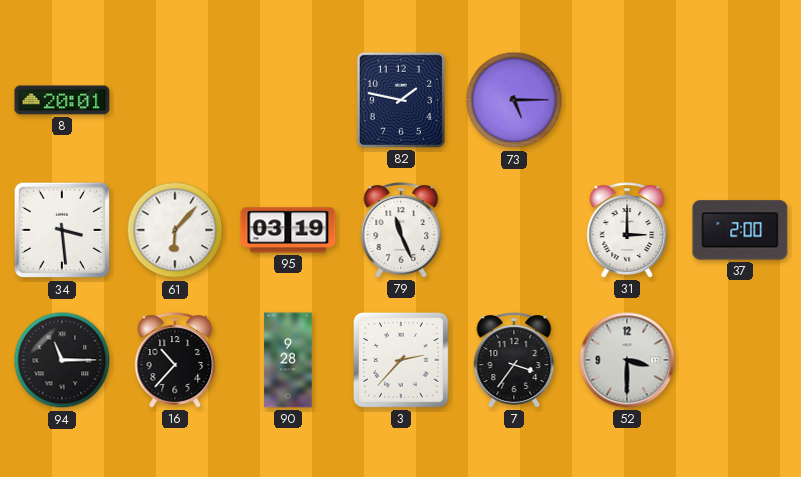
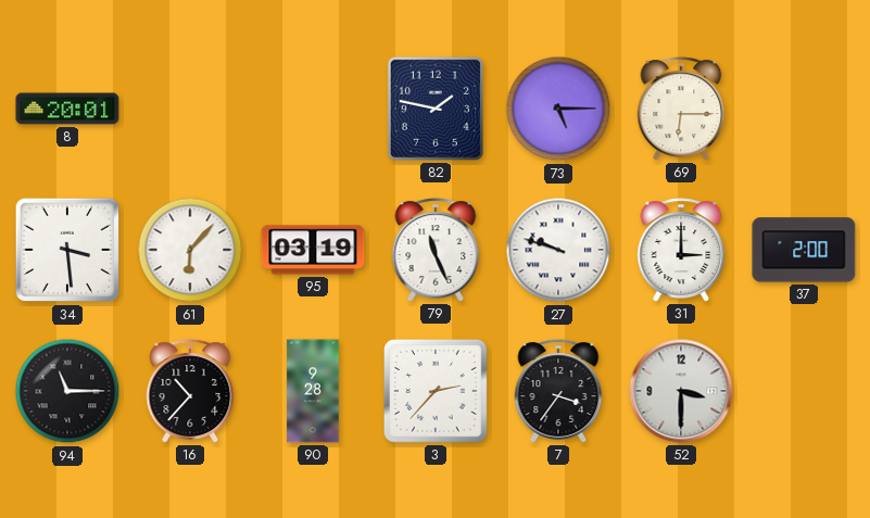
69: none -> 6:15 (681, 109)
27: none -> 9:48 (558, 250)
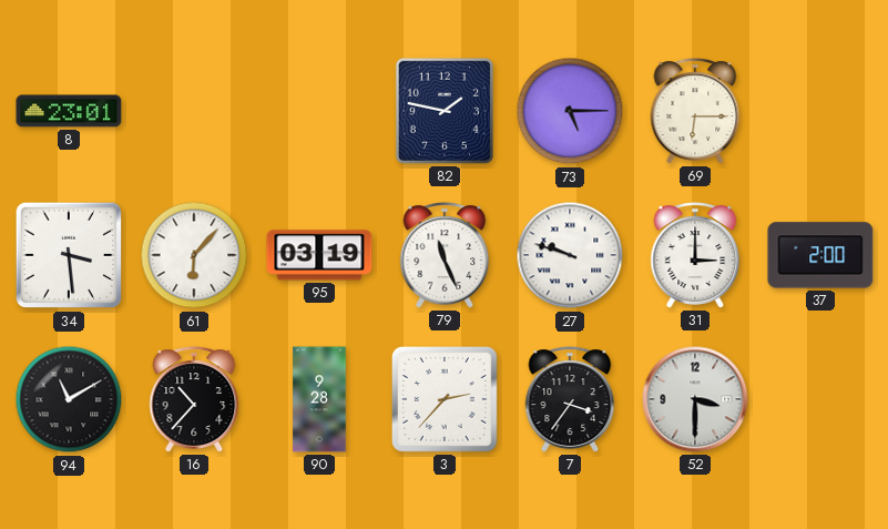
8: 20:01 -> 23:01 (69, 111)
94: 11:15 -> 11:10 (69, 399)
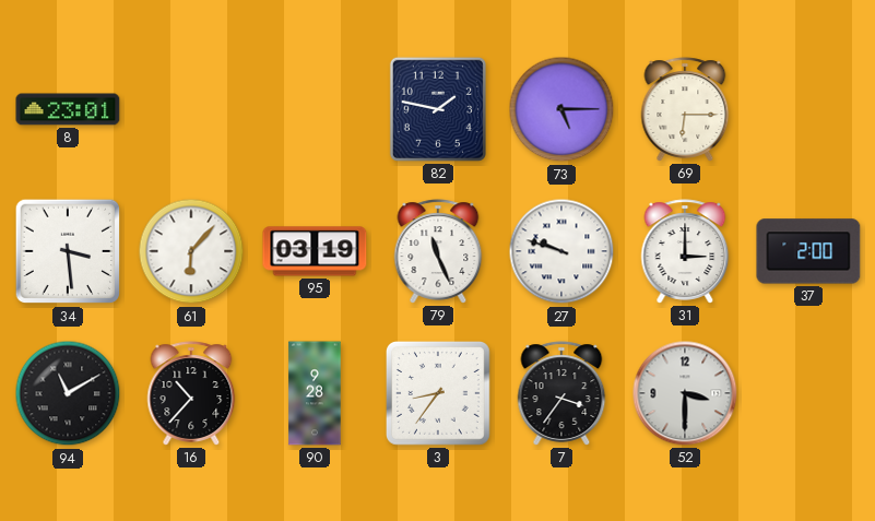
3: 2:37 -> 8:36 (439, 394)
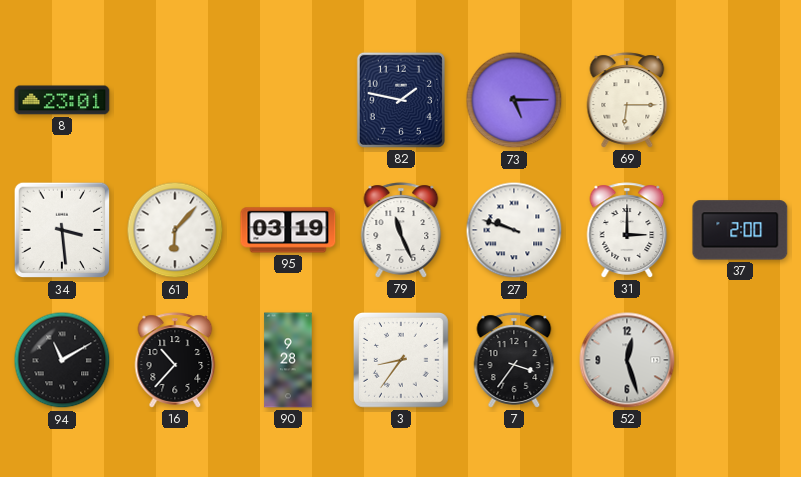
52: 3:30 -> 12:27 (627, 360)
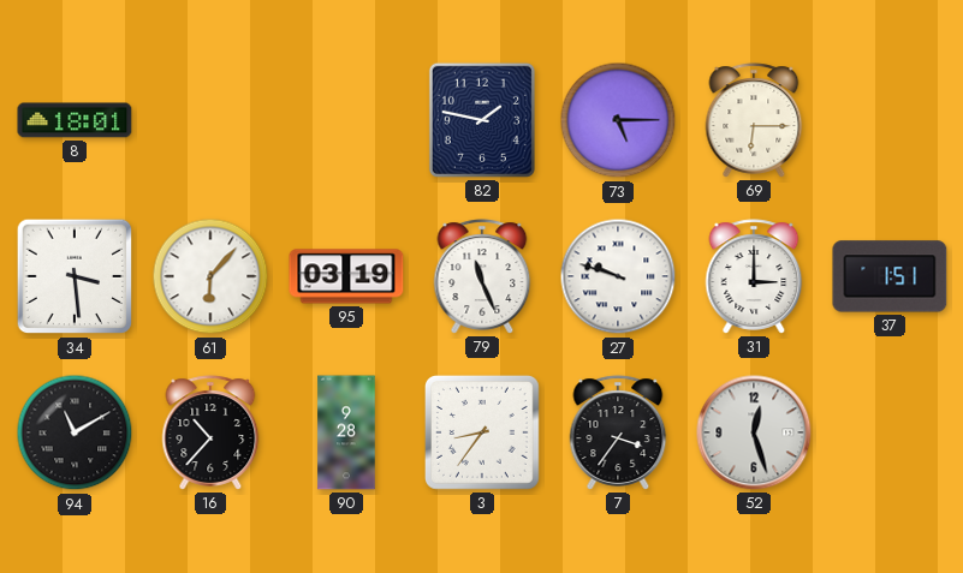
8: 23:01 -> 18:01 (75, 120)
37: 2:00 -> 1:51 (890, 276)
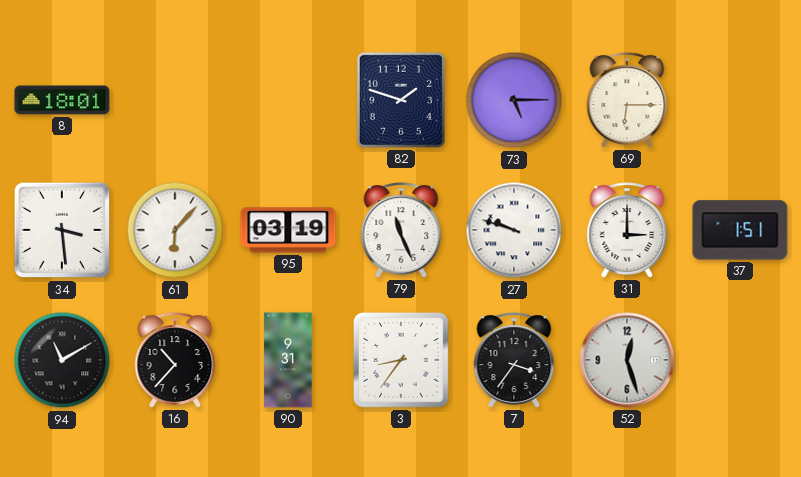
82: 1:47 -> 1:48 (401, 100)
90: 9:28 -> 9:31 (288, 360)
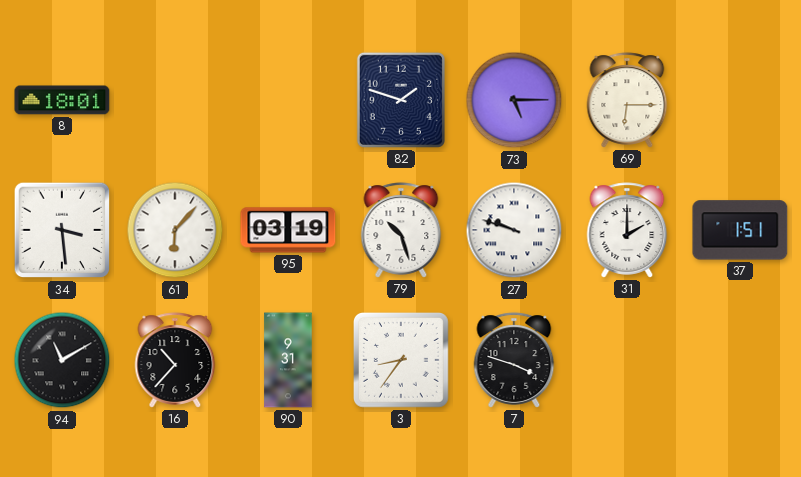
79: 11:26 -> 10:27 (401, 230)
31: 3:00 -> 2:00 (627, 230)
7: 3:36 -> 3:48 (514, 360)
52: 12:27 -> none (627, 360)
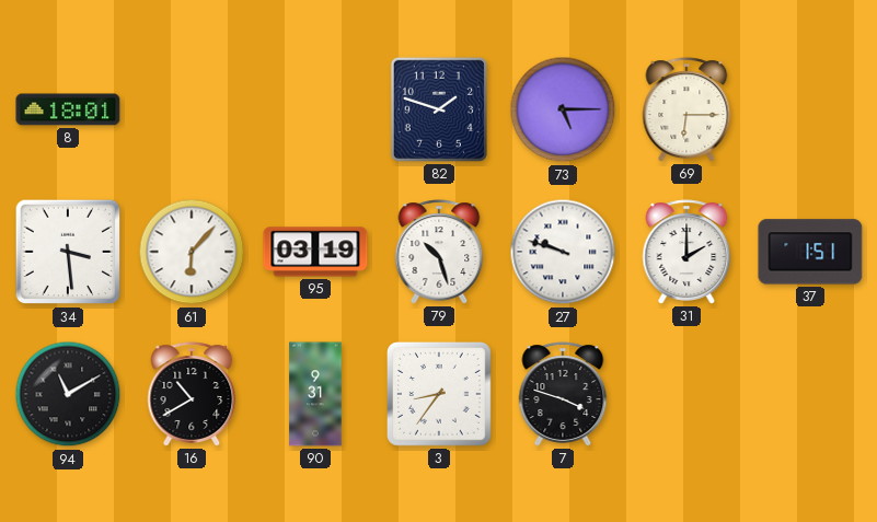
16: 10:37 -> 10:40 (192, 394)
